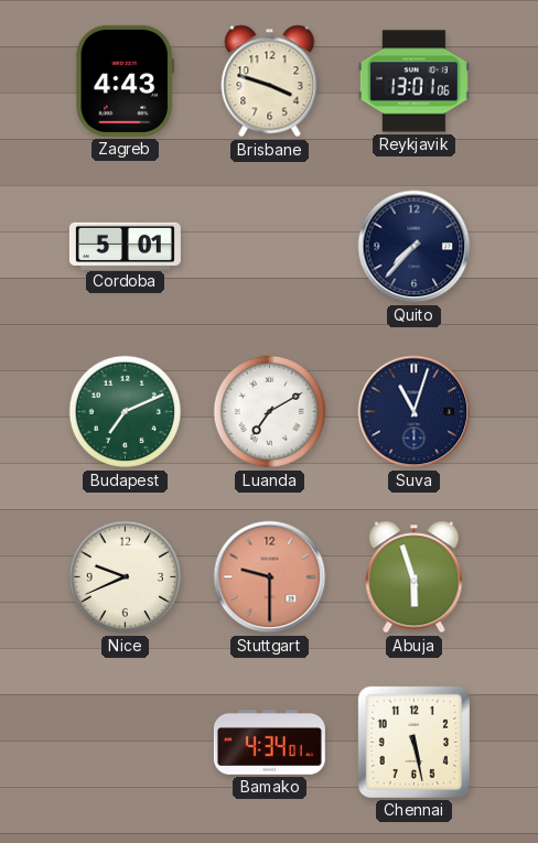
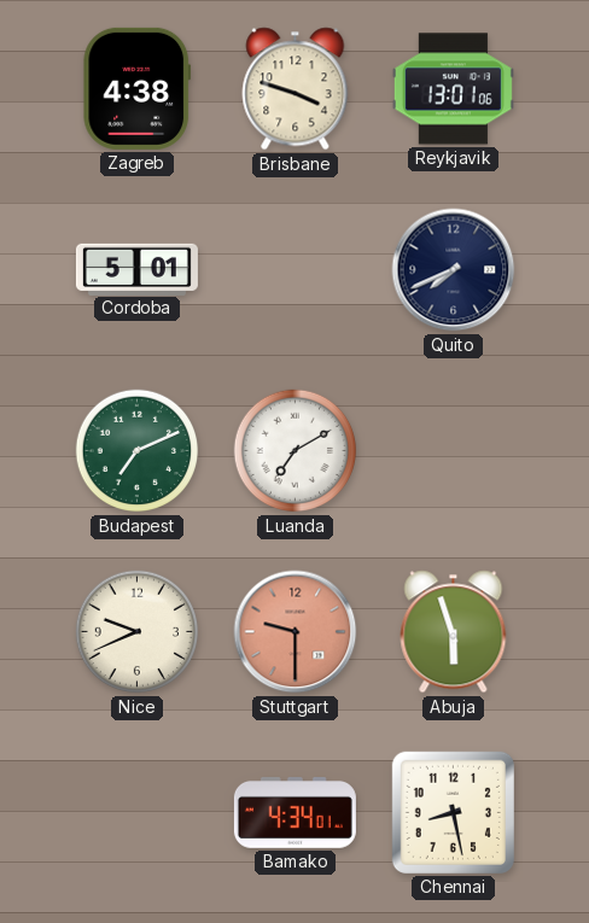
Zagreb: 4:43 -> 4:38 (138, 88)
Quito: 7:37 -> 7:41 (454, 270)
Suva: 11:03 -> none (415, 412)
Chennai: 5:28 -> 8:28 (453, 812)
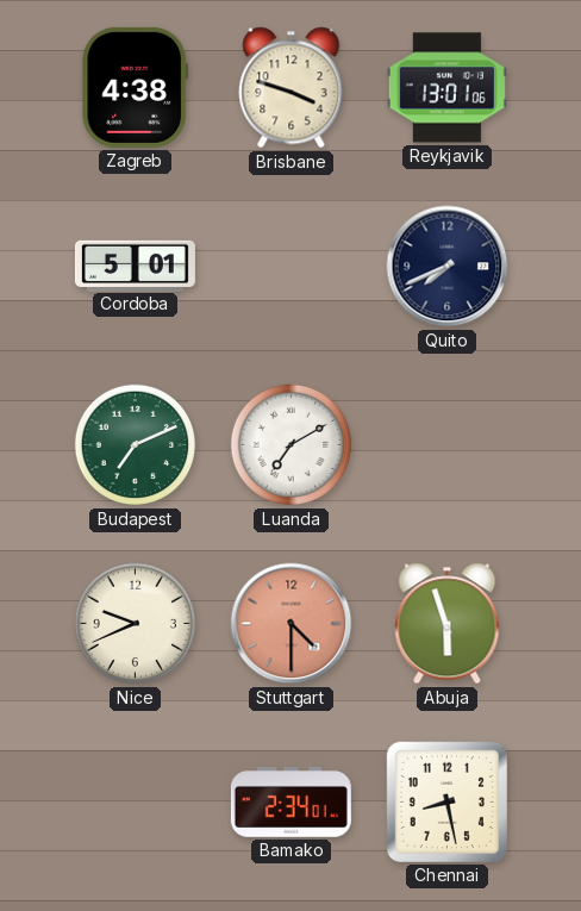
Stuttgart: 9:30 -> 4:30 (292, 624)
Bamako: 4:34 -> 2:34 (290, 803)
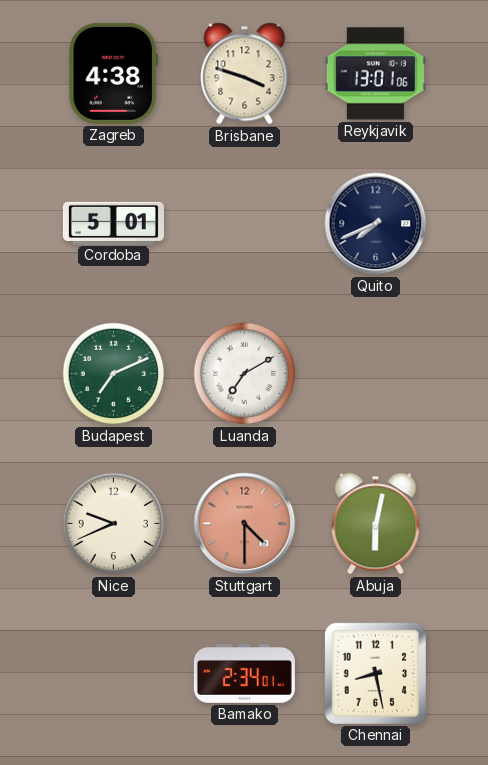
Abuja: 5:57 -> 6:02 (376, 524)
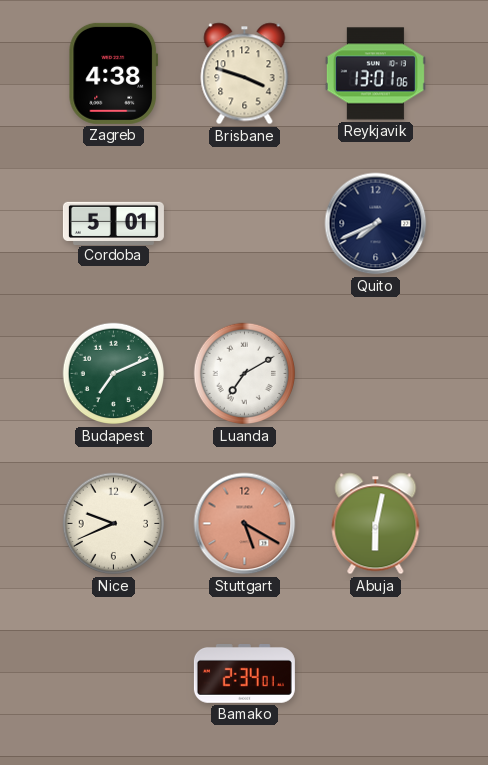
Stuttgart: 4:30 -> 5:20 (245, 524)
Chennai: 8:28 -> none (375, 673)
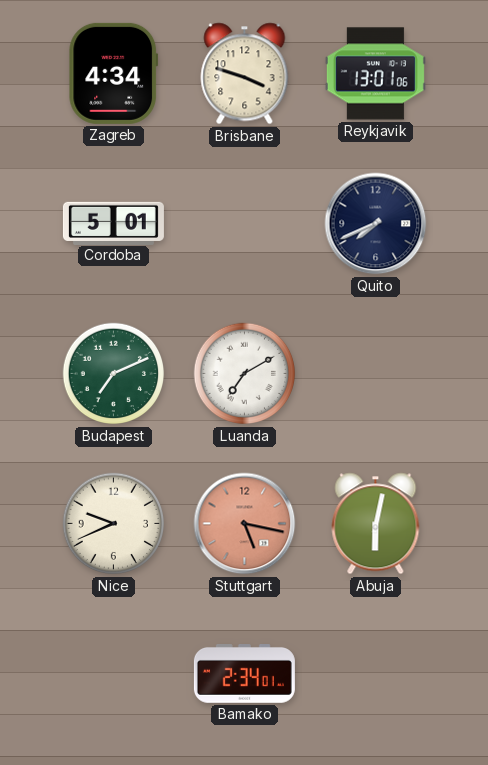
Zagreb: 4:38 -> 4:34 (114, 73)
Stuttgart: 5:20 -> 5:17 (245, 524)
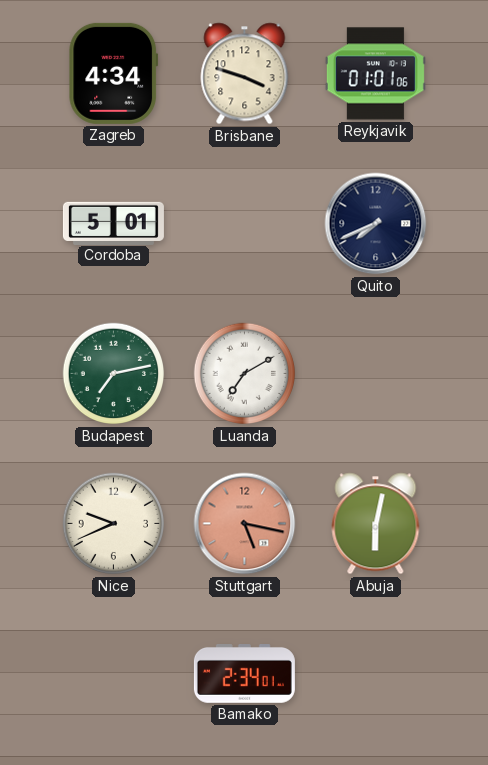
Reykjavik: 13:01 -> 01:01 (375, 74)
Budapest: 7:11 -> 7:13 (114, 374)
